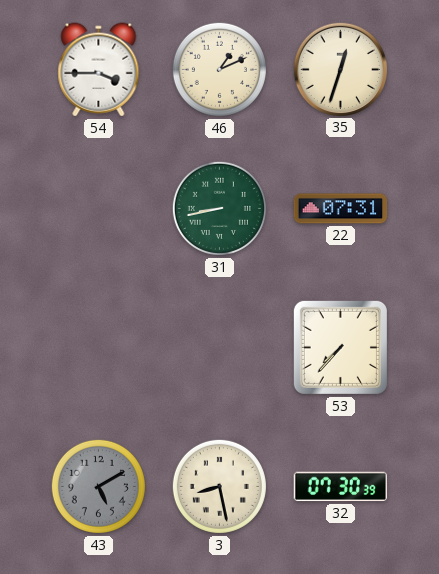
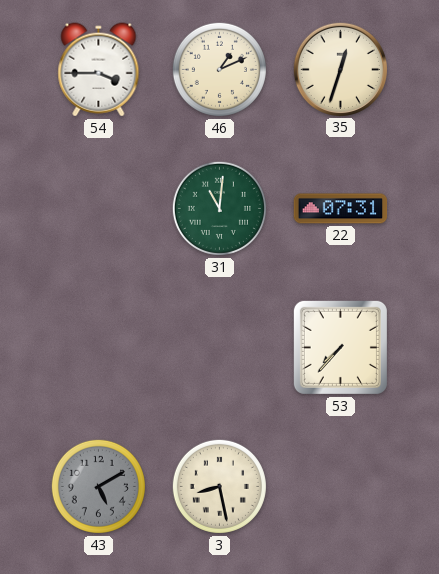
31: 8:43 -> 11:01 (219, 208)
32: 07:30 -> none (341, 487)
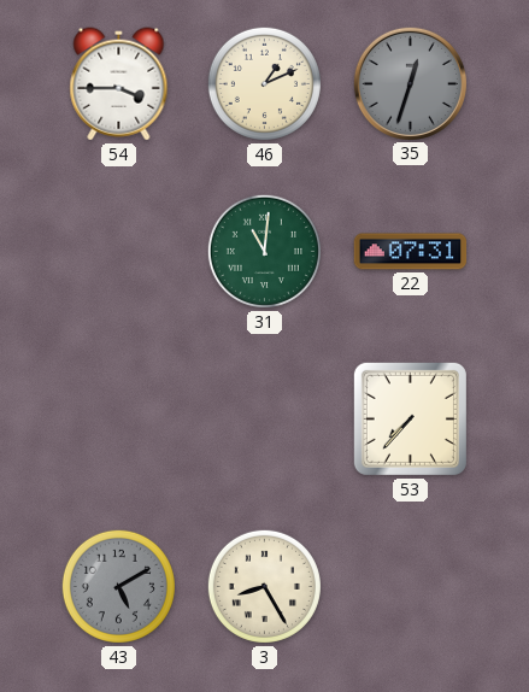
35 dial: cream -> grey (410, 83)
3: 8:28 -> 8:25 (264, 586)
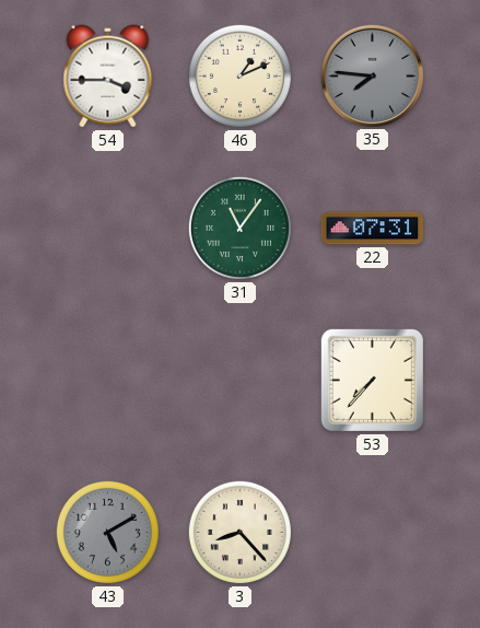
35: 12:33 -> 7:46 (372, 75)
31: 11:01 -> 11:06 (239, 228)
3: 8:25 -> 8:23 (239, 532)
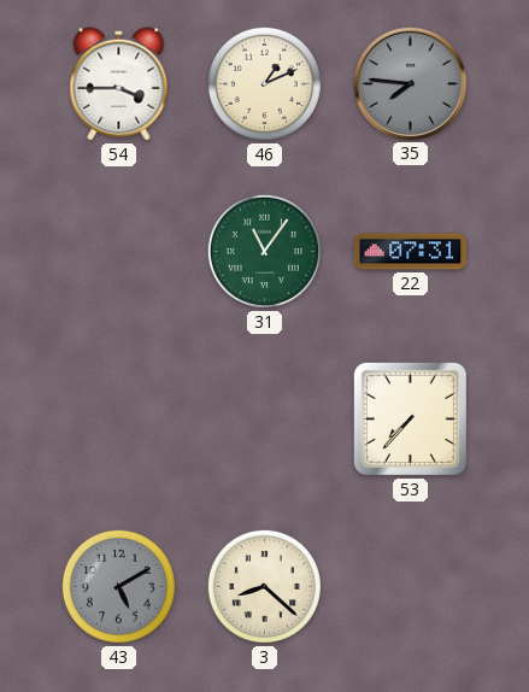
3: 8:23 -> 8:22 (264, 586)
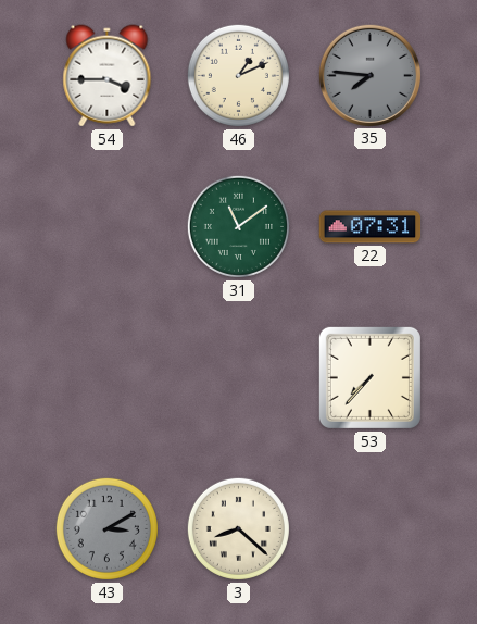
31: 11:06 -> 11:09 (238, 226)
43: 5:10 -> 3:10 (106, 528)
